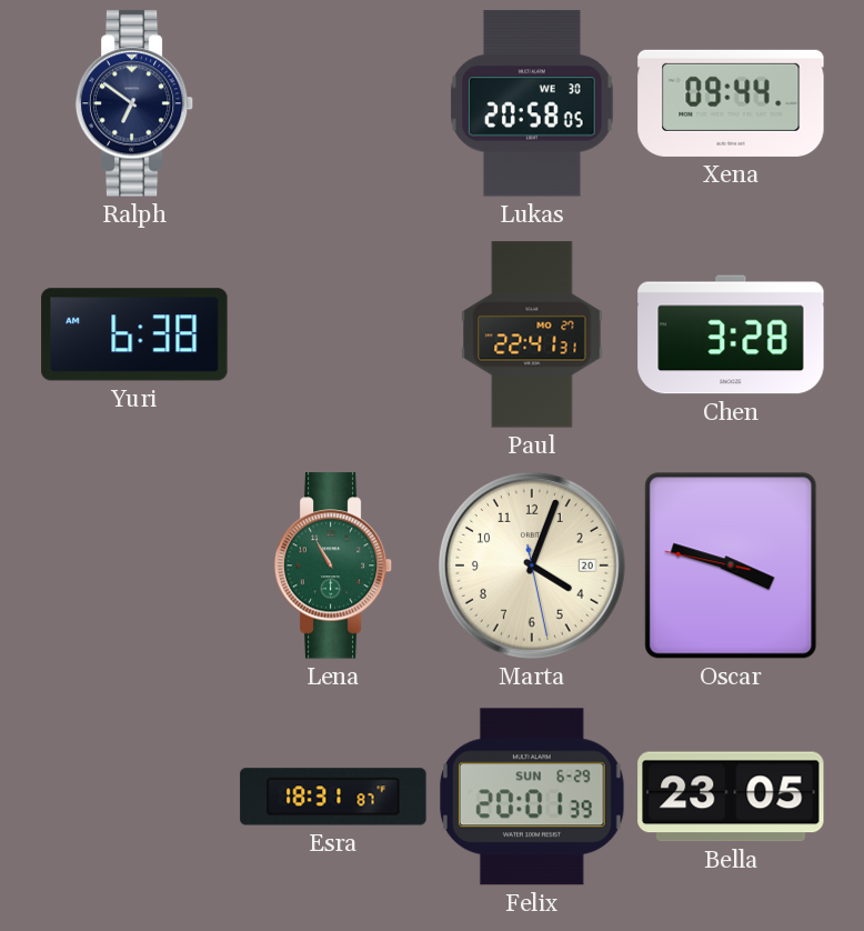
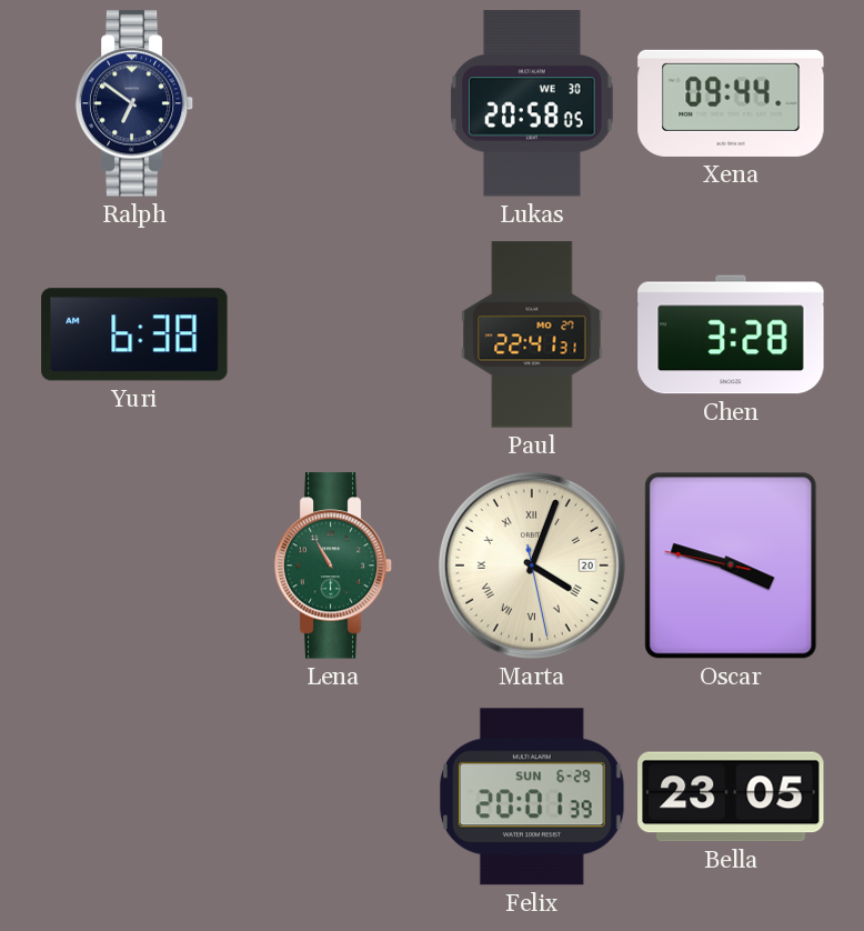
Marta numerals: Arabic -> Roman (532, 565)
Esra: 18:31 -> none (333, 797)
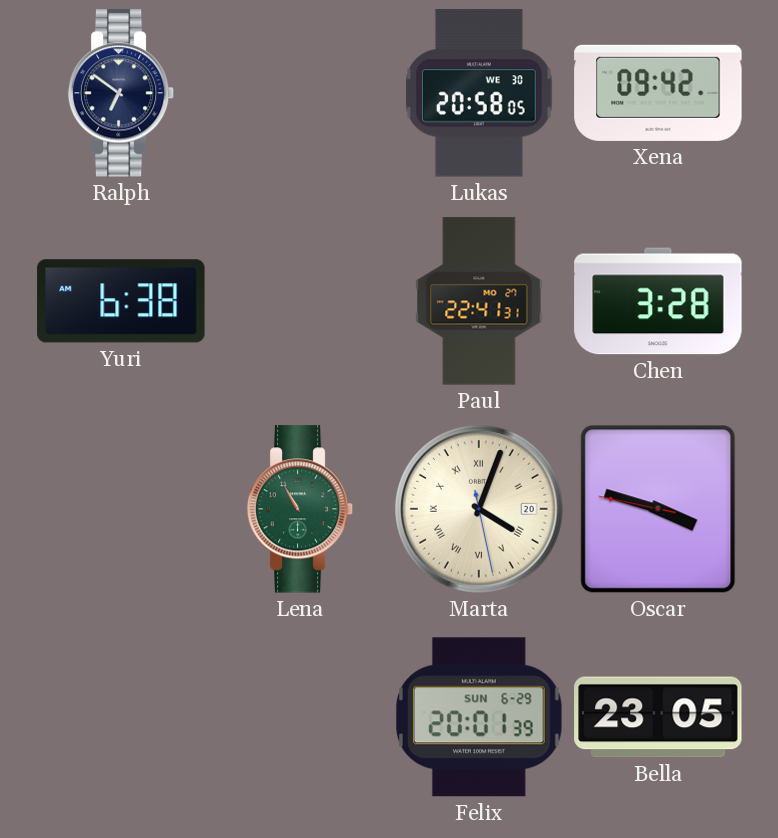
Xena: 09:44 -> 09:42 (658, 93)
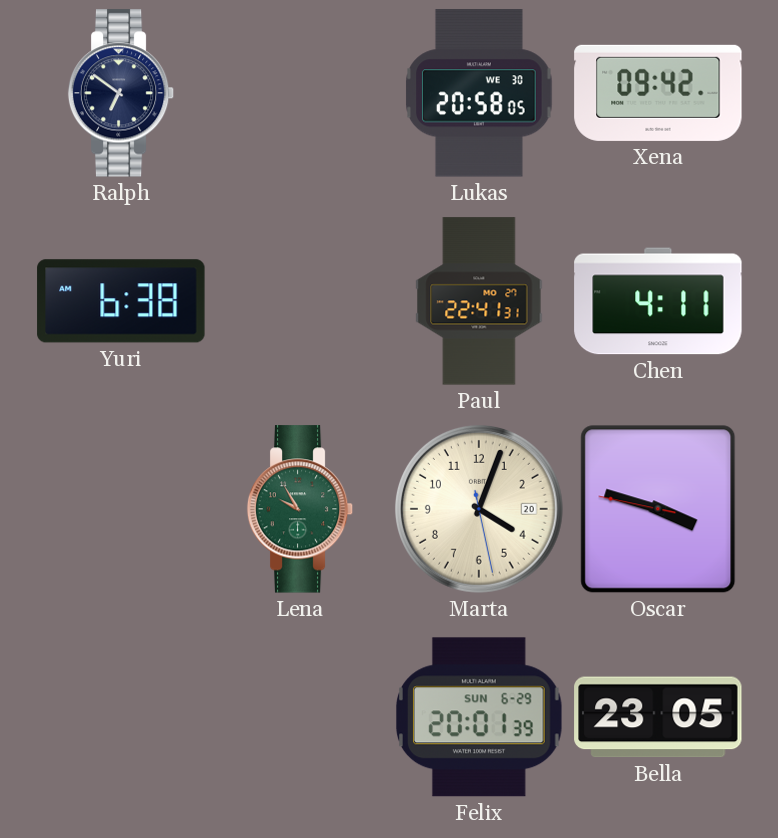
Chen: 3:28 -> 4:11 (658, 301)
Lena: 10:55 -> 9:55 (300, 509)
Marta numerals: Roman -> Arabic (479, 509)
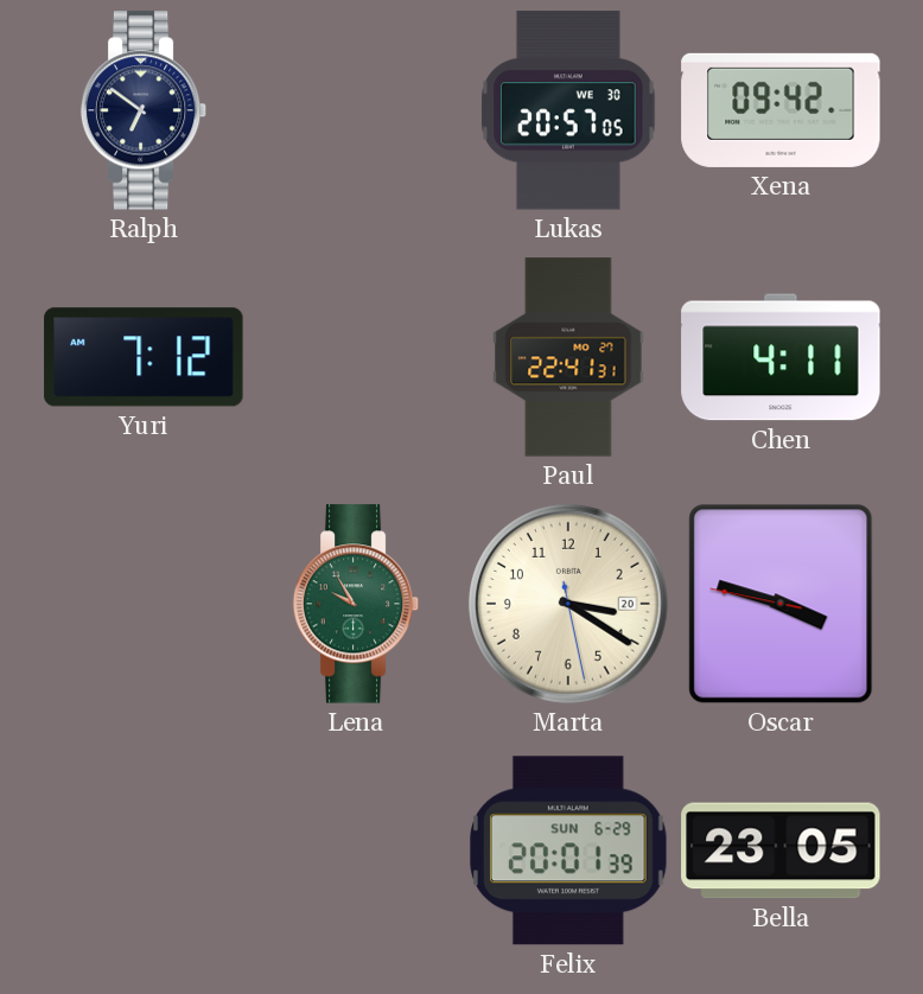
Lukas: 20:58 -> 20:57 (568, 110)
Yuri: 6:38 -> 7:12 (144, 357)
Marta: 4:03 -> 3:20 (568, 604)
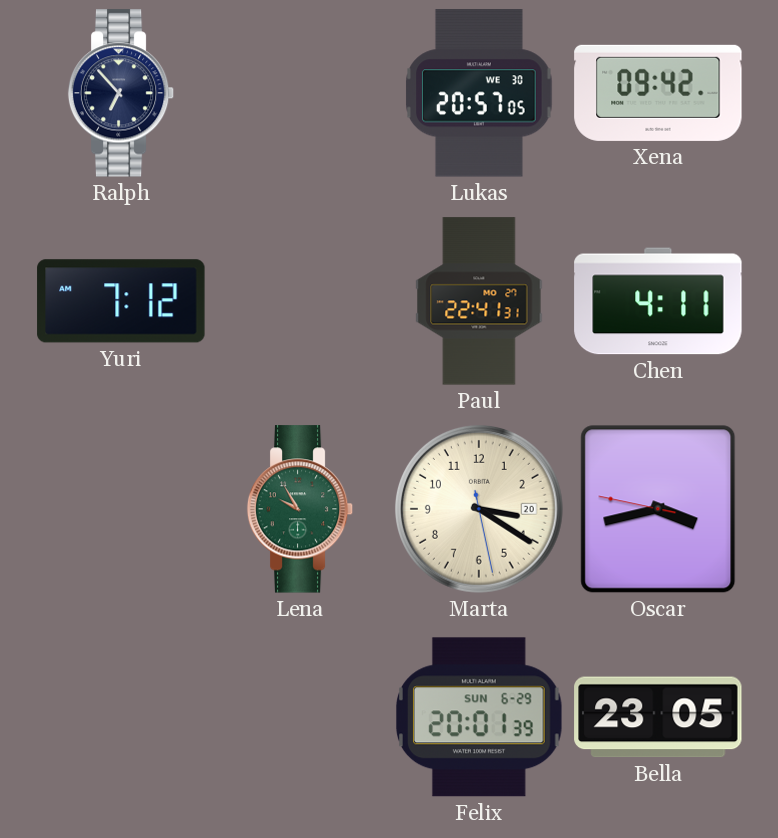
Ralph: 6:51 -> 6:53 (121, 93)
Oscar: 3:47 -> 3:42 (658, 509)
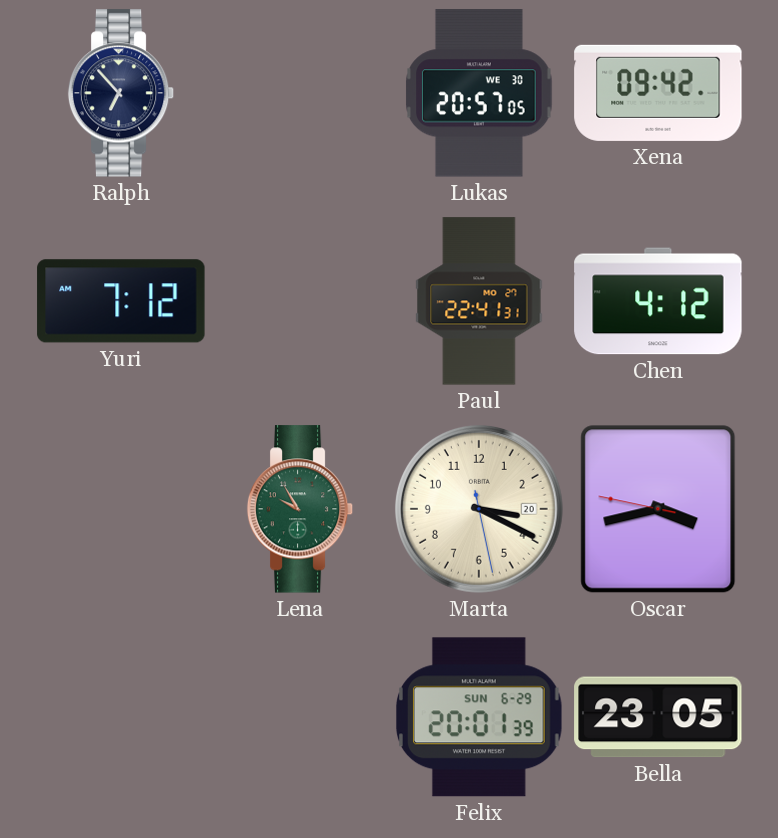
Chen: 4:11 -> 4:12 (658, 301)
Marta: 3:20 -> 3:19 (479, 509)
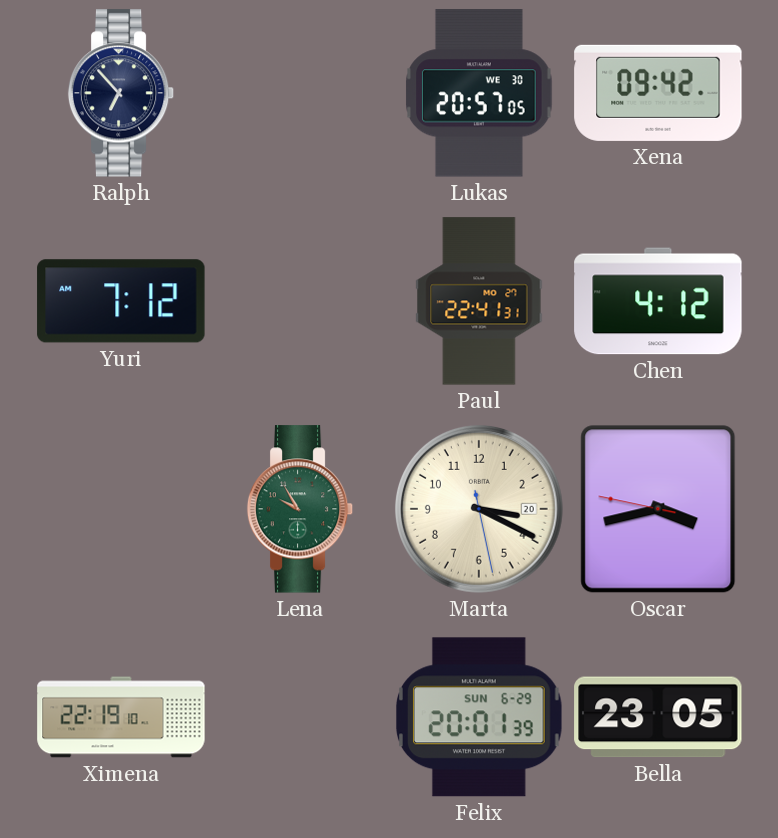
Ximena: none -> 22:19 (121, 717)
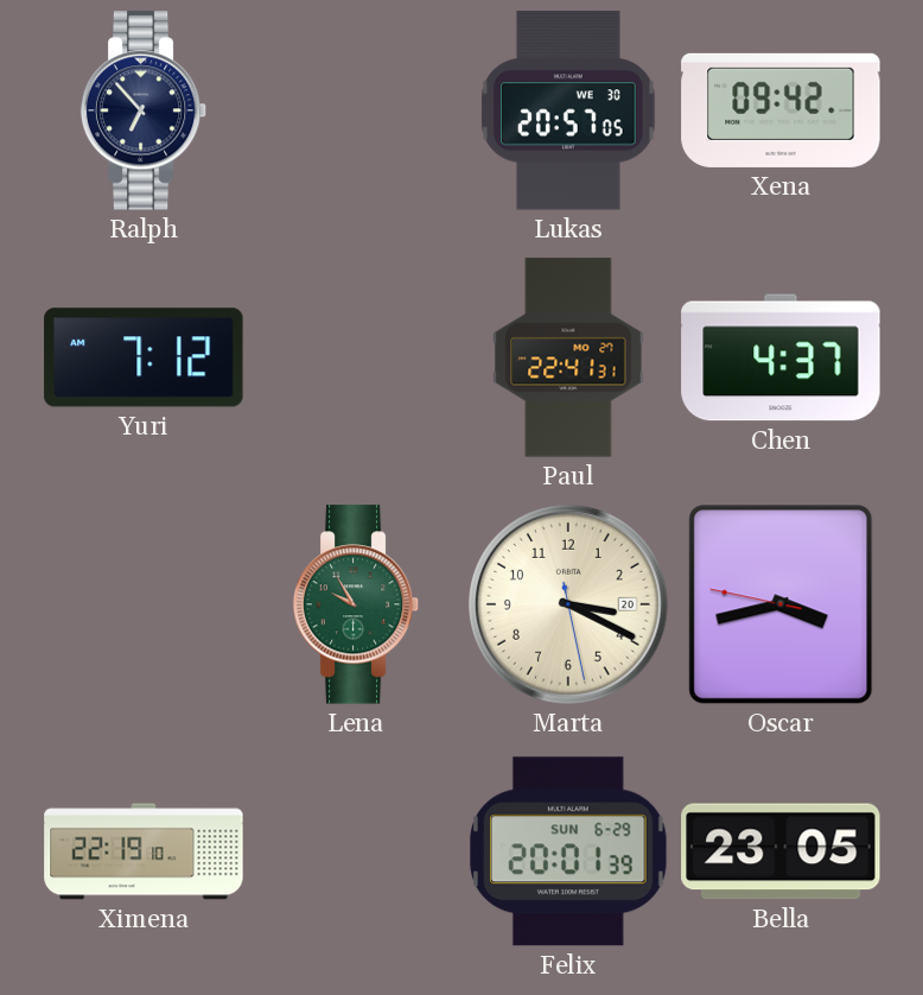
Chen: 4:12 -> 4:37 (781, 357)
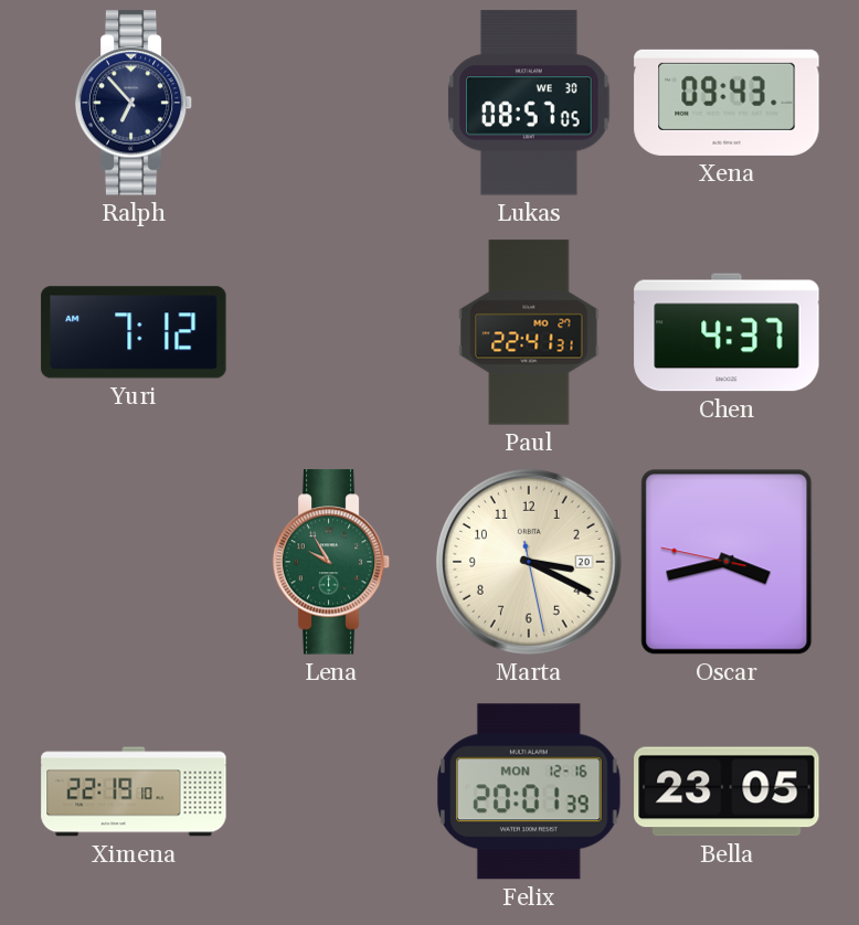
Lukas: 20:57 -> 08:57 (529, 103)
Xena: 09:42 -> 09:43 (727, 103)
Felix date: SUN 6-29 -> MON 12-16 (530, 791)
